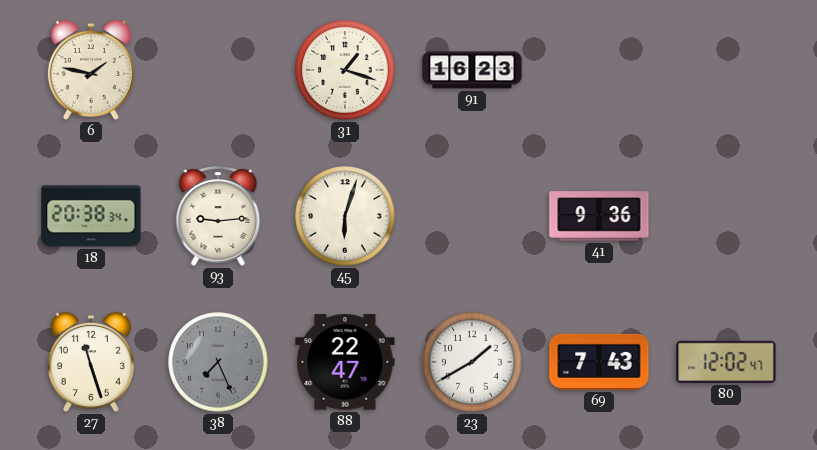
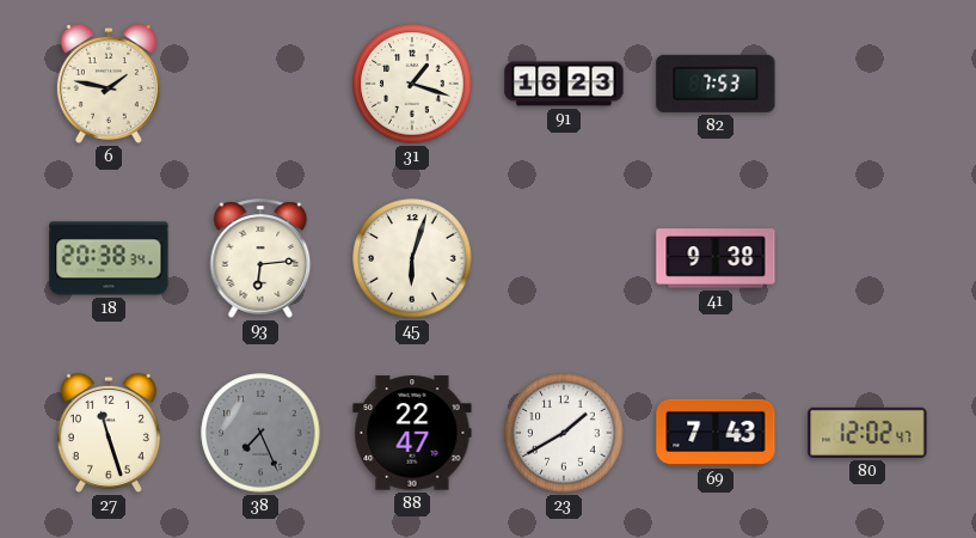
82: none -> 7:53 (716, 84)
93: 9:14 -> 6:14 (260, 258)
41: 9:36 -> 9:38 (716, 258)
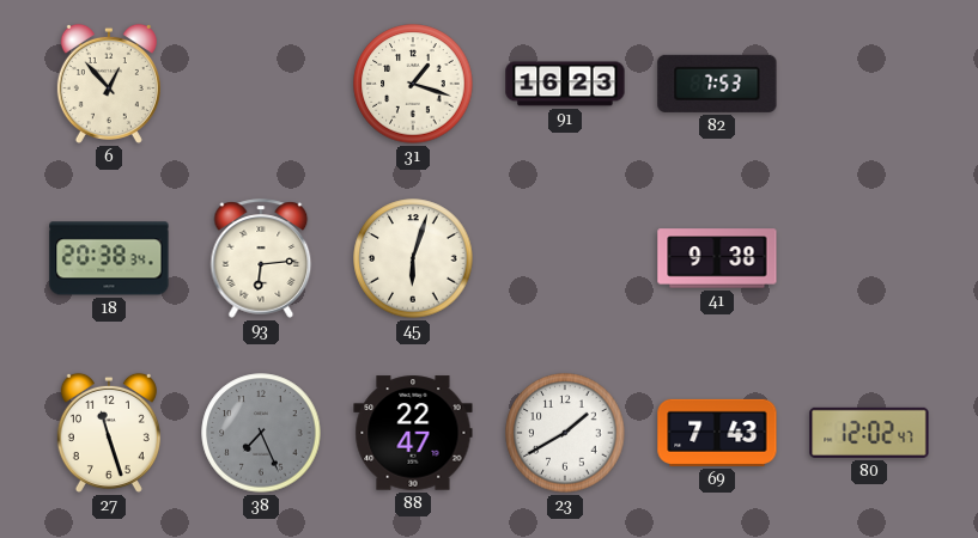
6: 1:47 -> 12:53 (109, 84)
